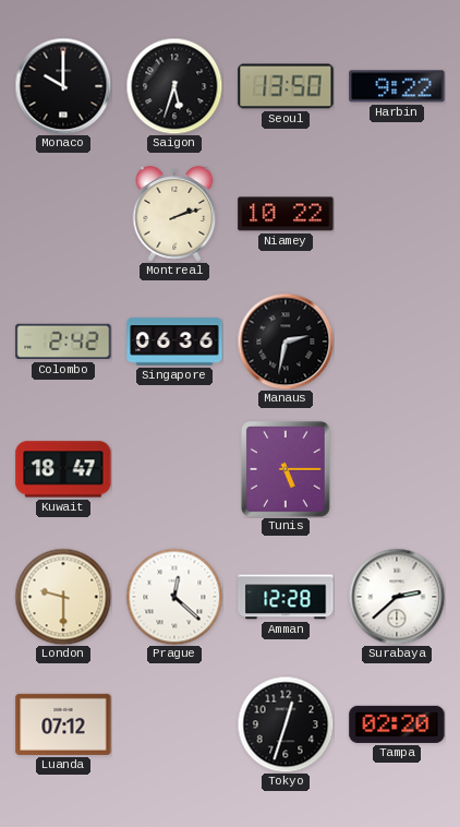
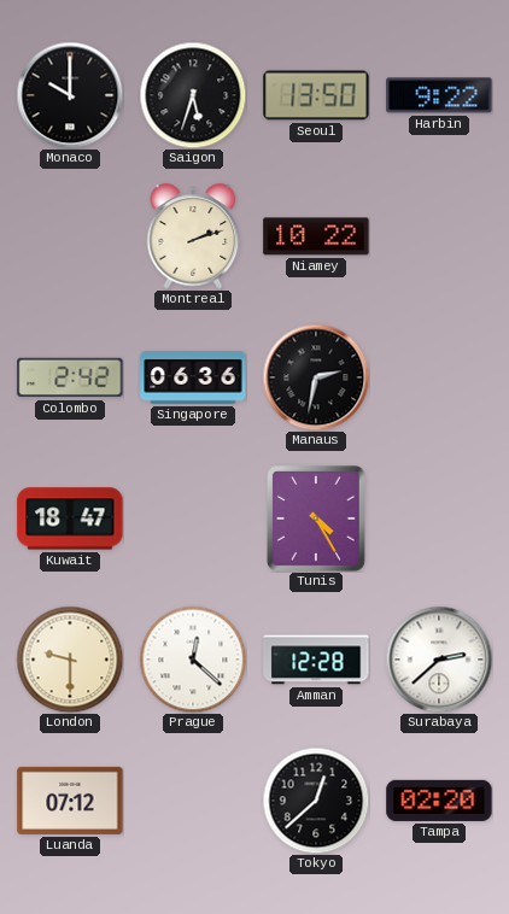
Tunis: 5:15 -> 4:25 (317, 520)
Tokyo: 12:33 -> 12:38 (316, 801)
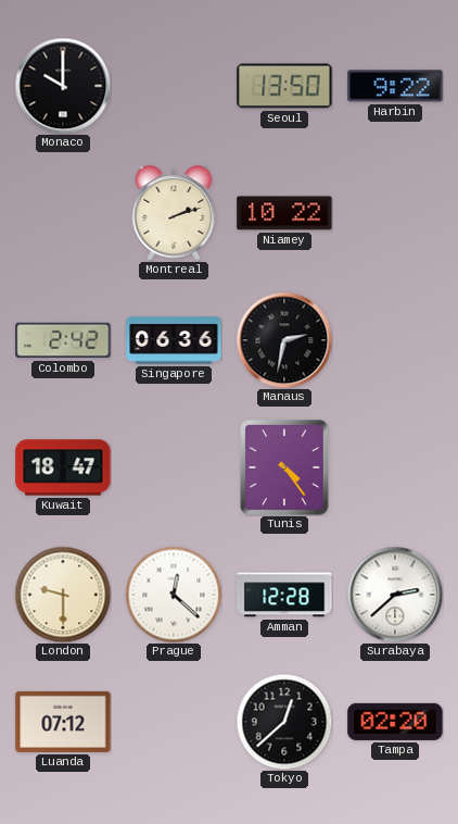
Saigon: 5:33 -> none (193, 95)
Tunis: 4:25 -> 4:24 (285, 469)
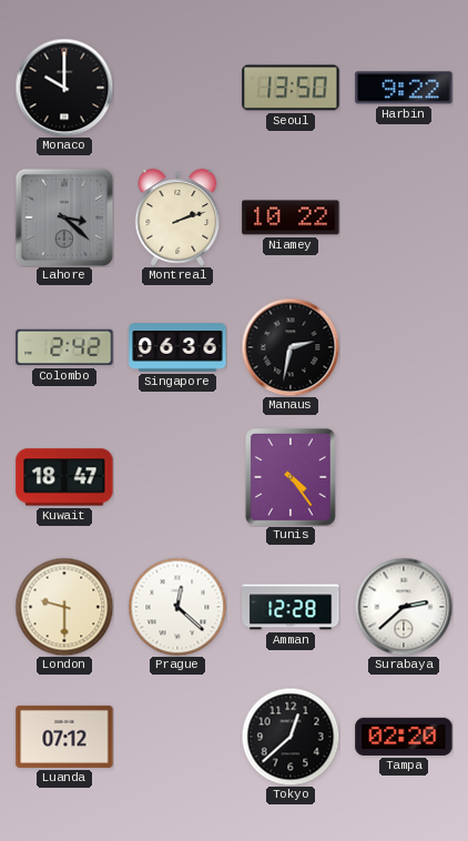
Lahore: none -> 3:22 (64, 217)
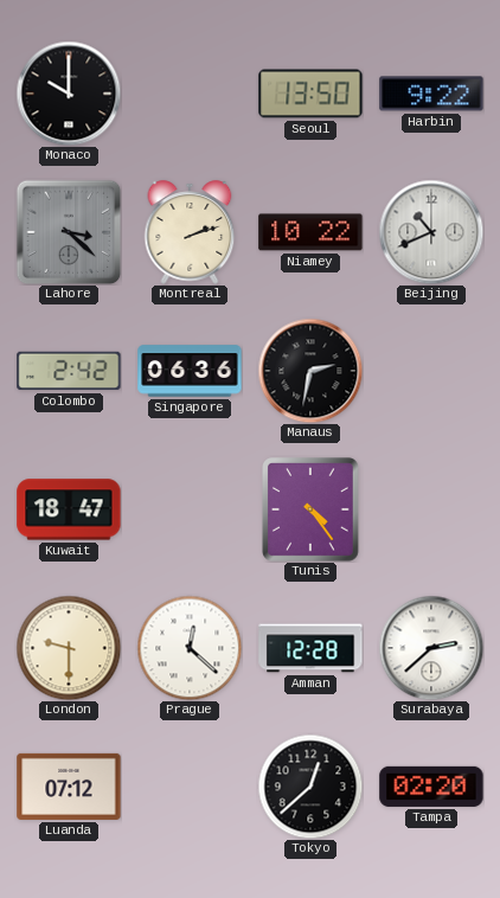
Beijing: none -> 10:41 (431, 232)
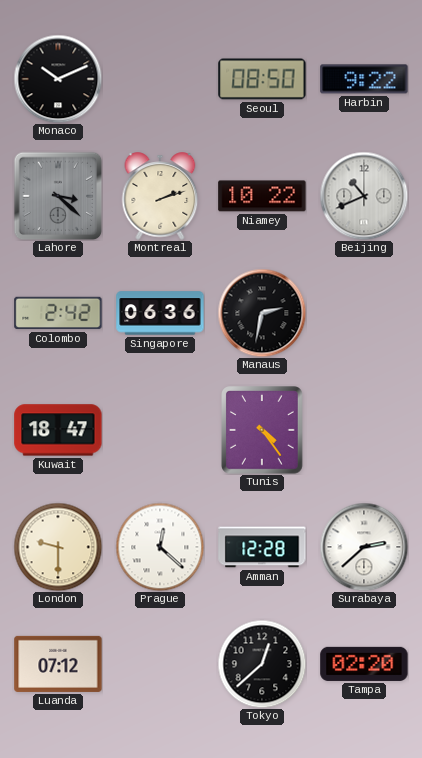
Monaco: 10:00 -> 10:11 (58, 79)
Seoul: 13:50 -> 08:50 (262, 79)
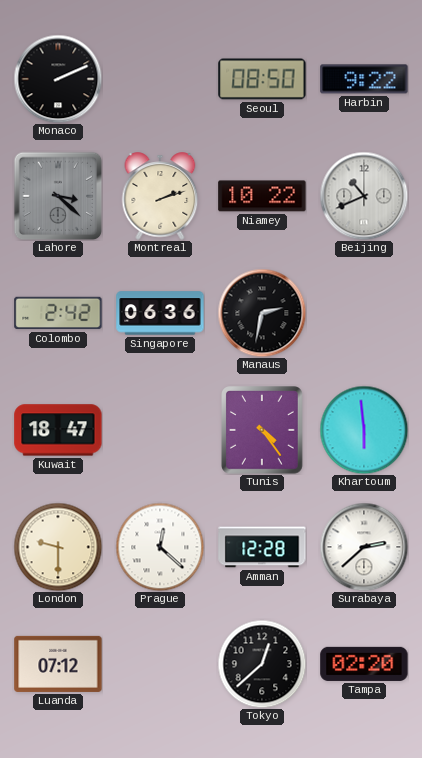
Monaco: 10:11 -> 2:11 (58, 79)
Khartoum: none -> 5:59 (364, 430)
